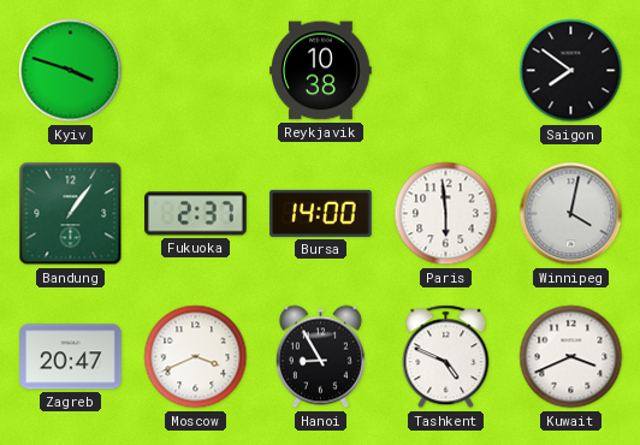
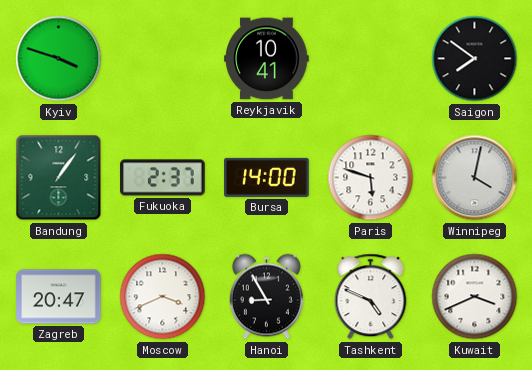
Reykjavik: 10:38 -> 10:41 (267, 59)
Paris: 5:59 -> 5:48 (371, 178)
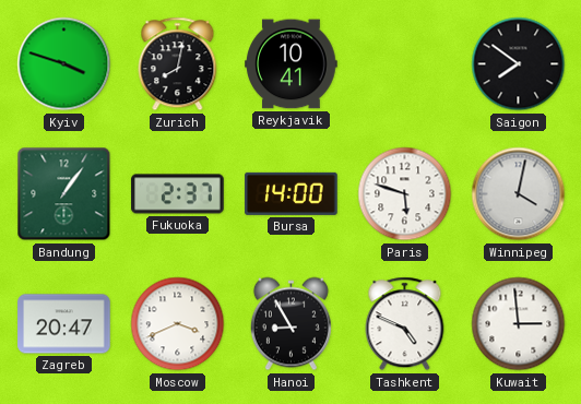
Zurich: none -> 8:02 (178, 64)
Kuwait: 3:41 -> 2:59 (519, 324)
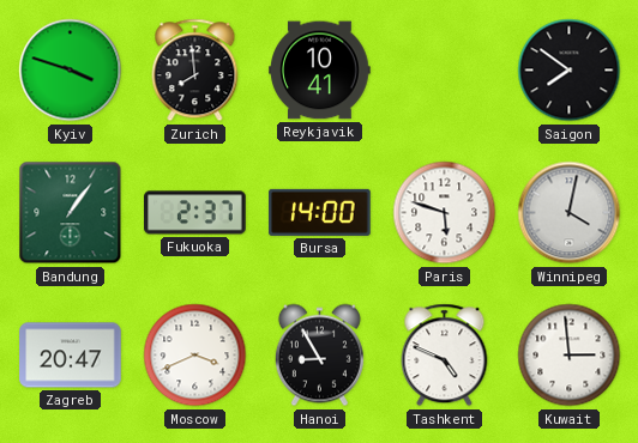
Zurich: 8:02 -> 7:59 (195, 71)
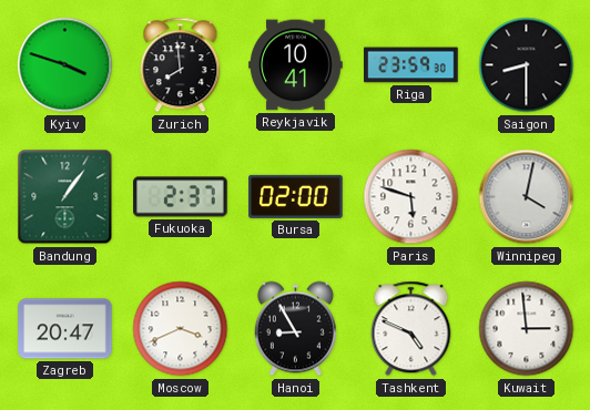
Riga: none -> 23:59 (411, 65)
Saigon: 7:51 -> 8:30 (527, 65)
Bursa: 14:00 -> 02:00 (296, 196)
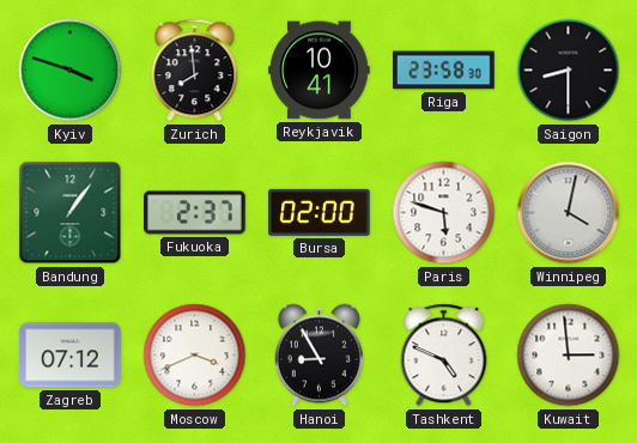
Riga: 23:59 -> 23:58 (444, 71)
Zagreb: 20:47 -> 07:12 (71, 356)
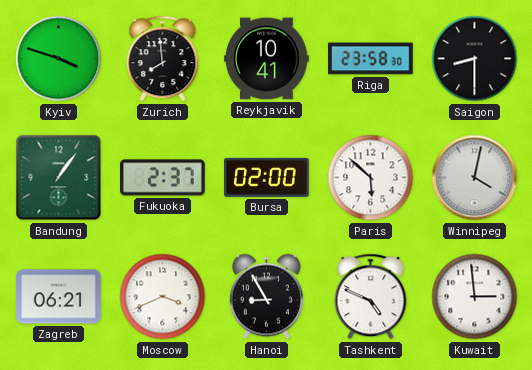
Paris: 5:48 -> 5:52 (371, 178)
Zagreb: 07:12 -> 06:21 (59, 297)
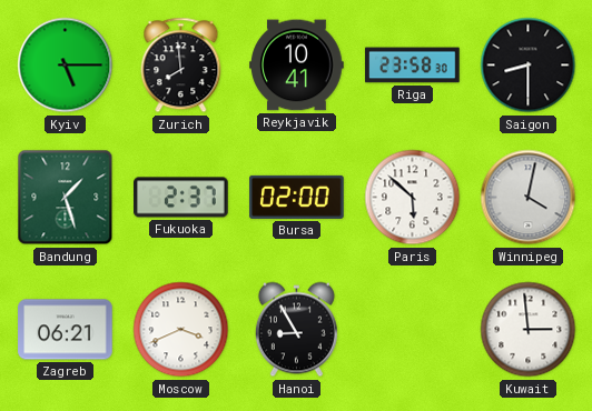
Kyiv: 3:48 -> 5:15 (66, 66)
Bandung: 1:06 -> 1:27 (66, 198)
Tashkent: 4:49 -> none (371, 297)
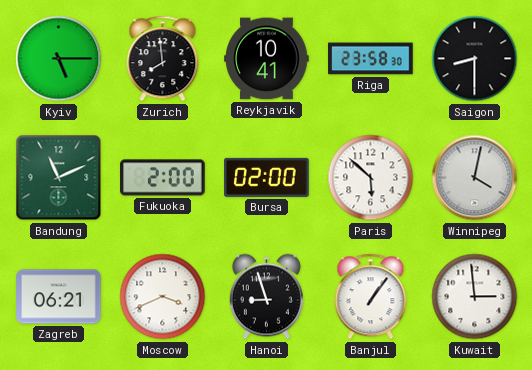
Bandung: 1:27 -> 11:11 (59, 178)
Fukuoka: 2:37 -> 2:00 (163, 178)
Hanoi: 8:55 -> 8:57 (266, 297)
Banjul: none -> 1:06 (371, 297)
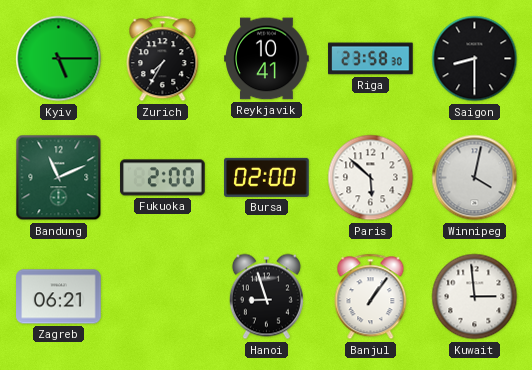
Zurich: 7:59 -> 7:35 (163, 59)
Moscow: 3:41 -> none (163, 297)
